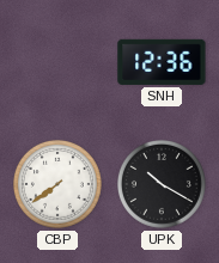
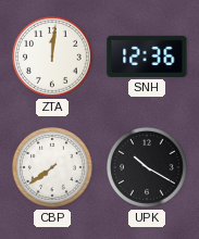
ZTA: none -> 12:01 (53, 58)
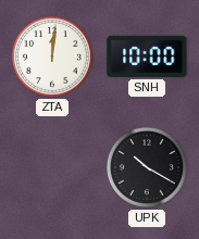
SNH: 12:36 -> 10:00 (147, 56)
CBP: 7:39 -> none (53, 168)
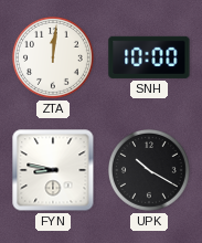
FYN: none -> 8:47 (53, 170)
